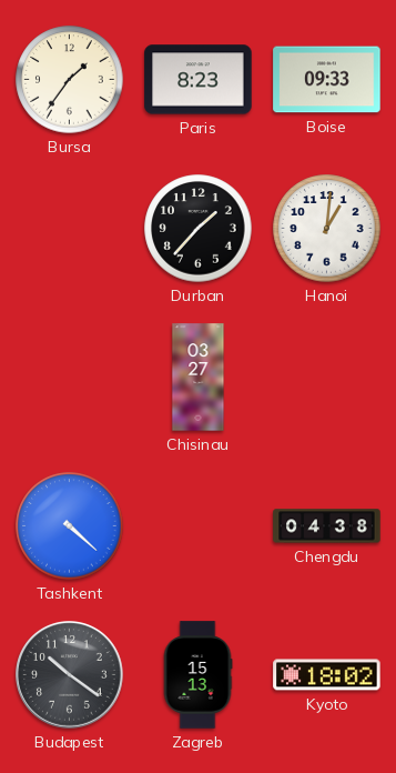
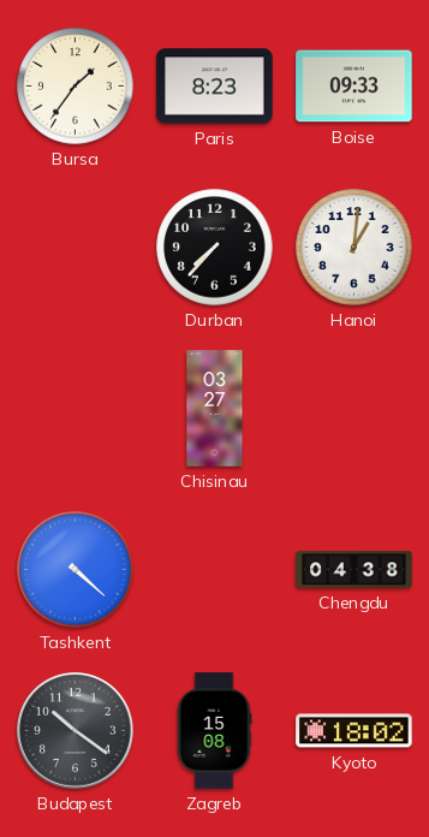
Durban: 1:37 -> 7:37 (215, 248)
Zagreb: 15:13 -> 15:08 (214, 731)
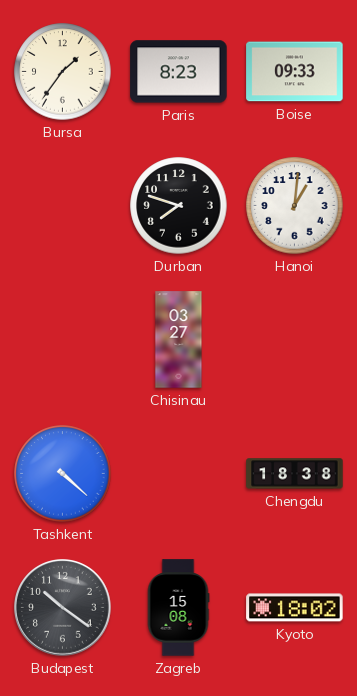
Durban: 7:37 -> 7:48 (179, 206)
Chengdu: 04:38 -> 18:38 (295, 474)
